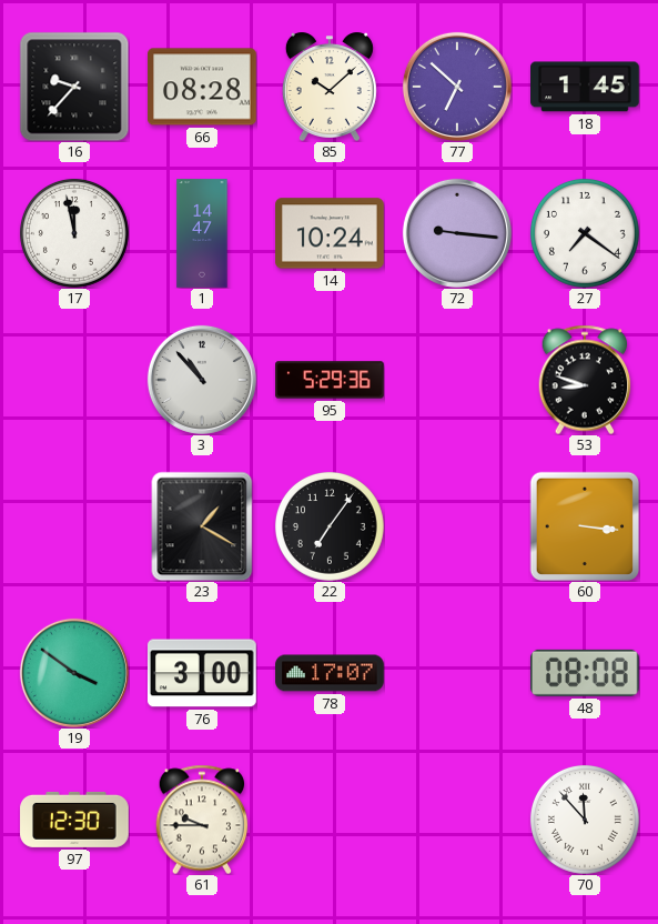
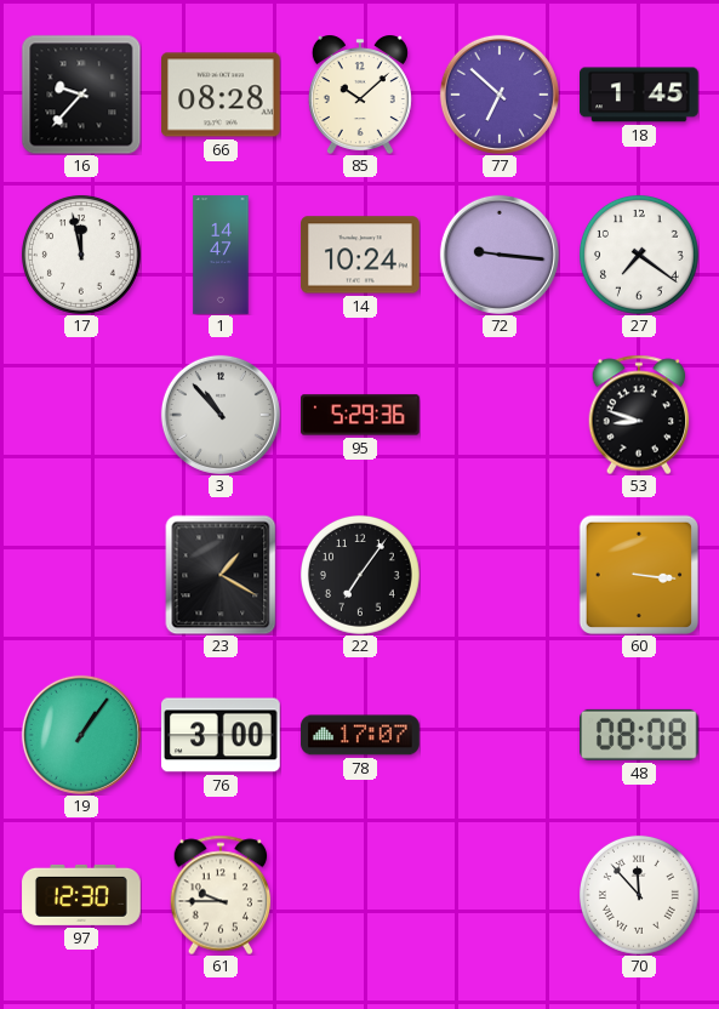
19: 3:51 -> 1:06 (81, 735)
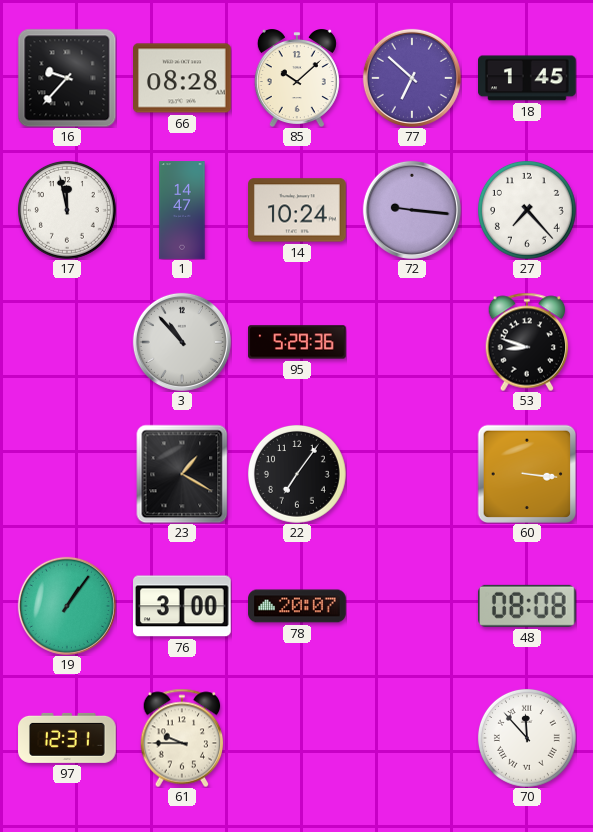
27: 7:21 -> 7:23 (527, 210)
78: 17:07 -> 20:07 (297, 606)
97: 12:30 -> 12:31 (67, 738)
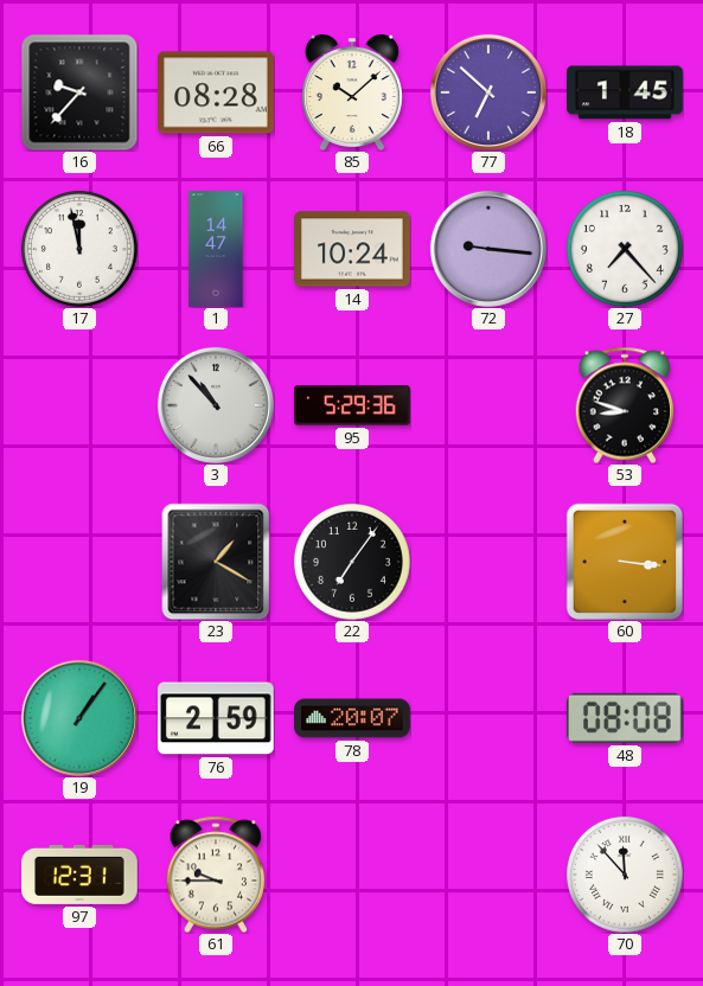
76: 3:00 -> 2:59 (217, 718)
